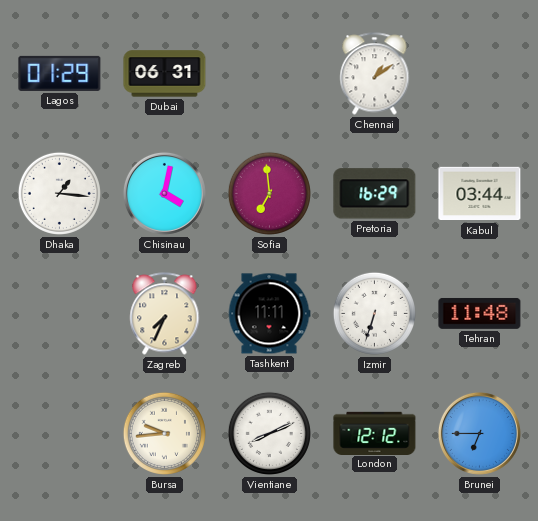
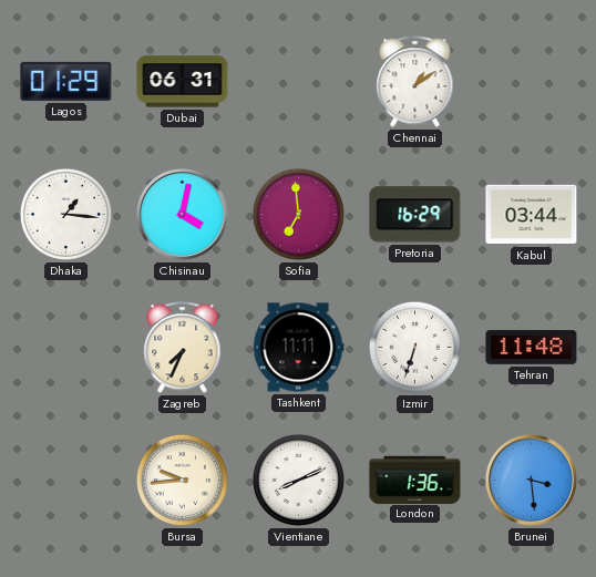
London: 12:12 -> 1:36 (415, 480)
Brunei: 6:45 -> 3:29 (531, 480)
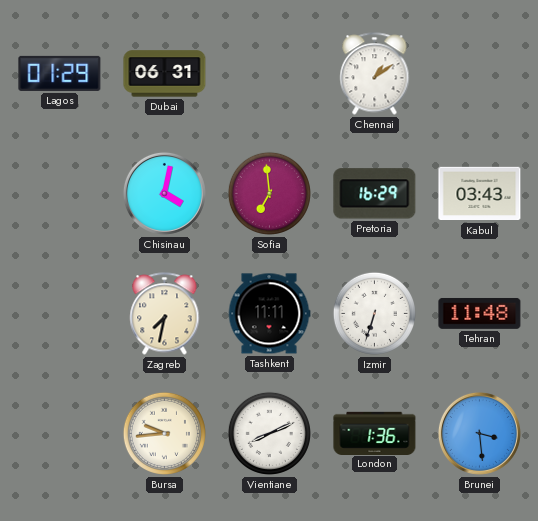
Dhaka: 1:16 -> none (65, 214)
Kabul: 03:44 -> 03:43 (480, 194)
Zagreb: 7:34 -> 7:32 (165, 314)
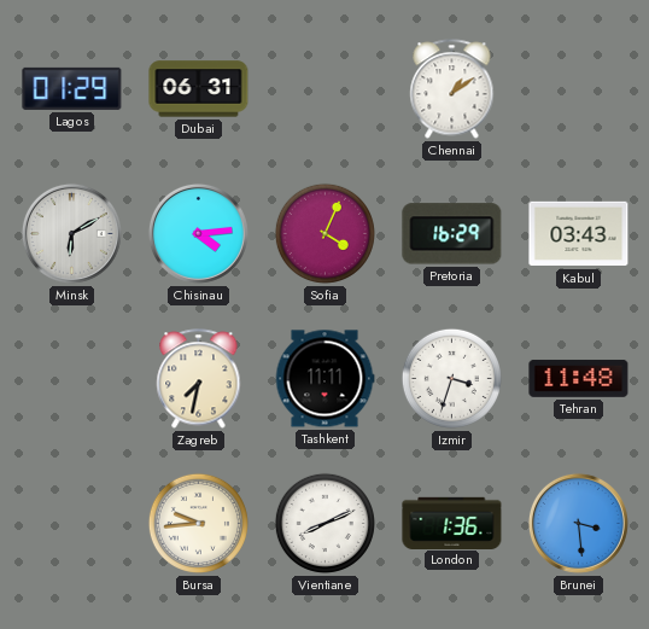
Minsk: none -> 6:10 (71, 233)
Chisinau: 4:02 -> 4:14 (198, 233)
Sofia: 6:59 -> 4:04 (324, 233)
Izmir: 6:33 -> 3:33 (451, 378)
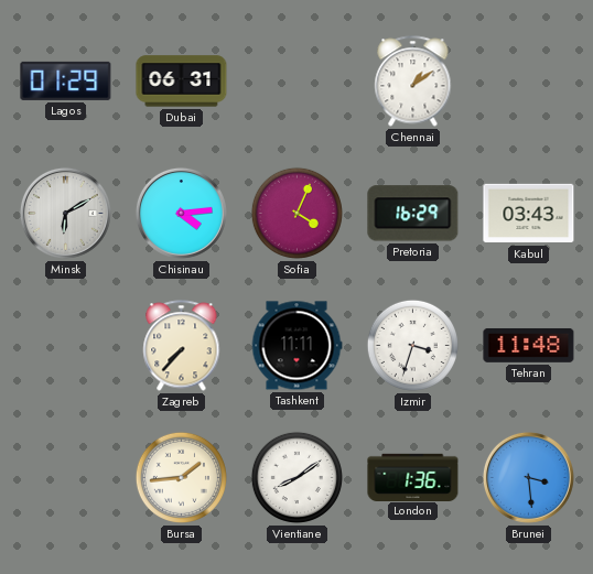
Zagreb: 7:32 -> 7:37 (182, 346)
Bursa: 9:44 -> 1:44 (181, 477)
Vientiane: 8:11 -> 8:09 (296, 477)
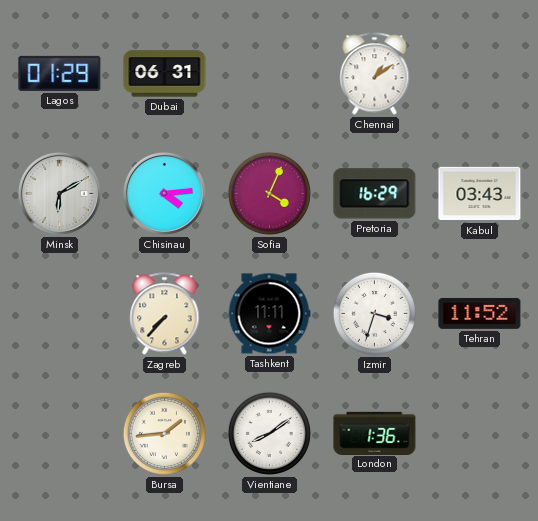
Tehran: 11:48 -> 11:52 (480, 313)
Brunei: 3:29 -> none (528, 477)
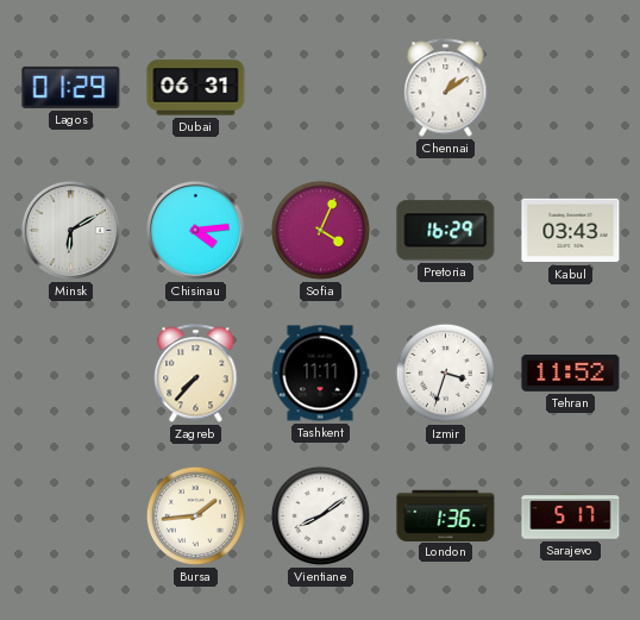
Sarajevo: none -> 5:17 (571, 516)
